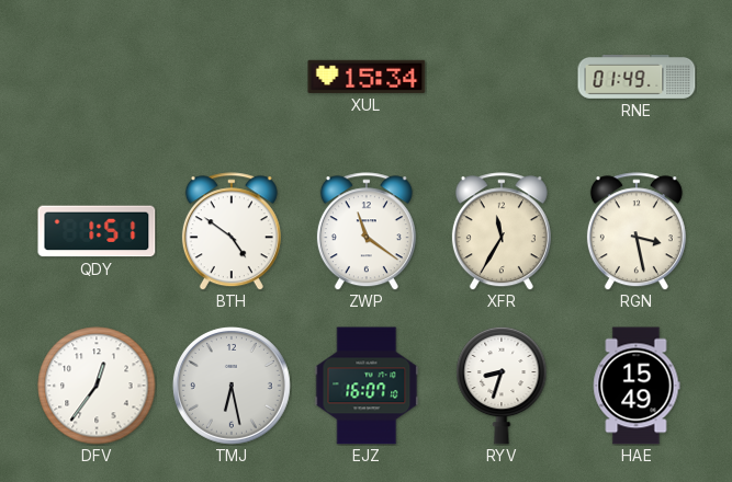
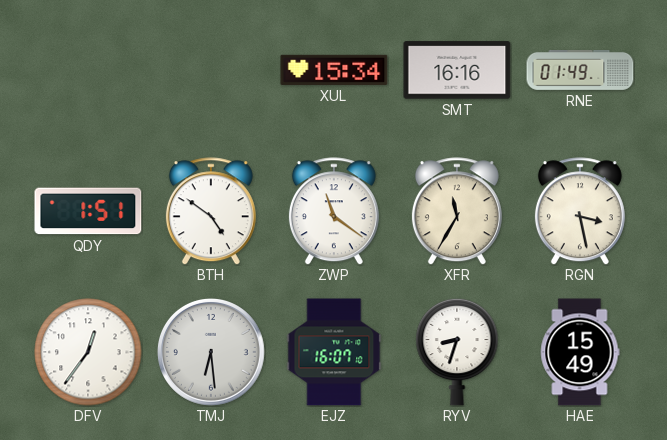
SMT: none -> 16:16 (457, 70)
TMJ: 6:28 -> 6:29 (211, 352)
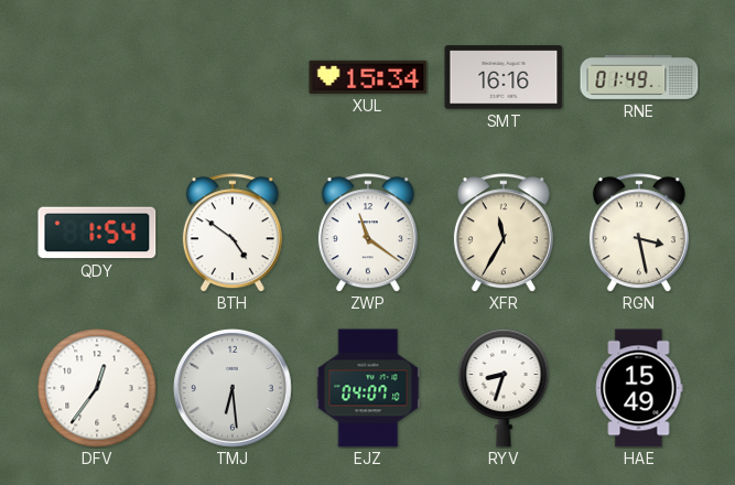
QDY: 1:51 -> 1:54 (97, 233)
EJZ: 16:07 -> 04:07 (368, 388)
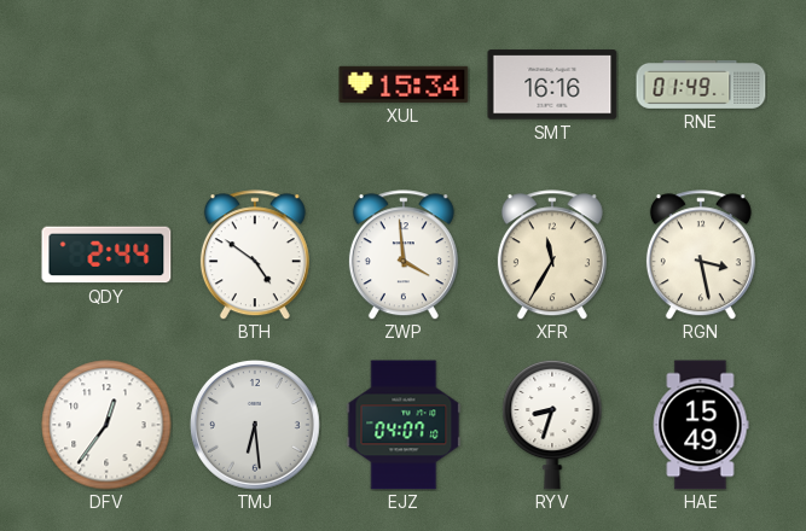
QDY: 1:54 -> 2:44 (106, 255)
ZWP: 11:21 -> 3:59 (404, 255)
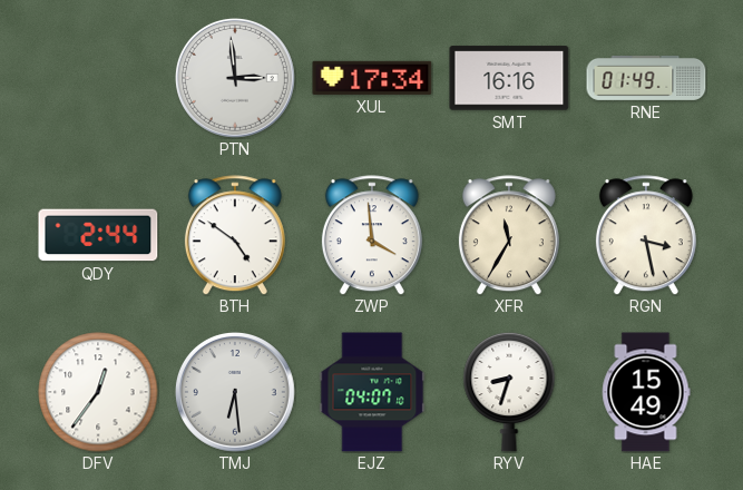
PTN: none -> 2:59 (235, 78)
XUL: 15:34 -> 17:34 (372, 78)
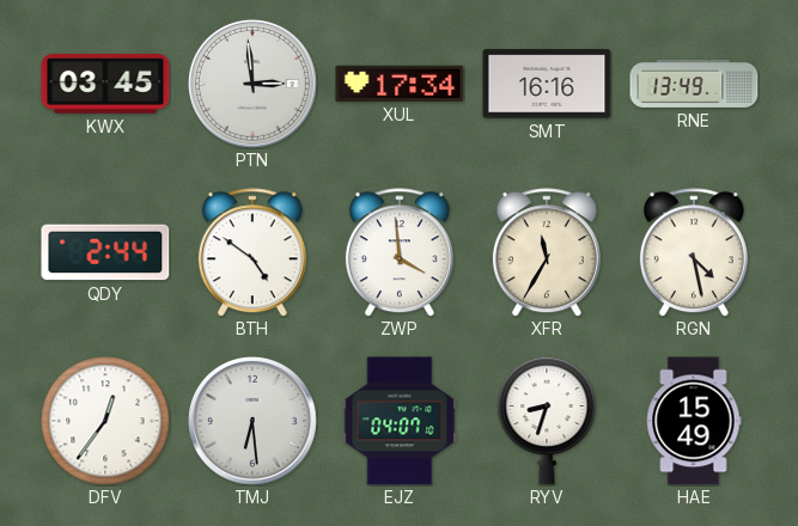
KWX: none -> 03:45 (105, 84)
RNE: 01:49 -> 13:49 (694, 84)
RGN: 3:28 -> 4:28 (694, 252)
